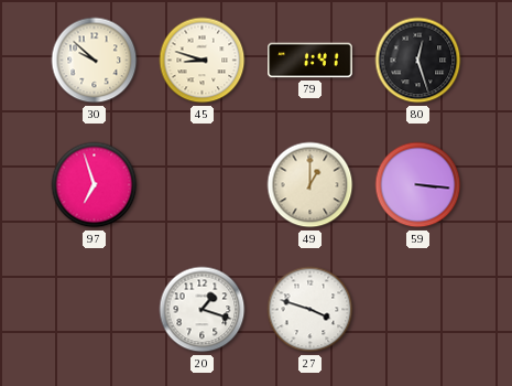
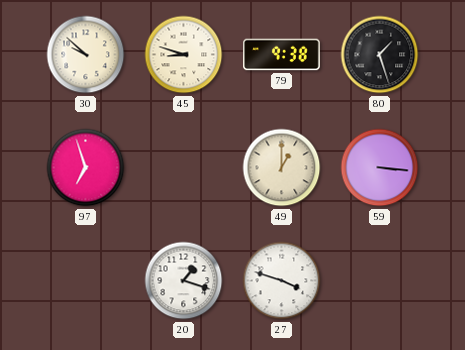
79: 1:41 -> 9:38 (282, 55)
80: 12:27 -> 1:27 (380, 55)
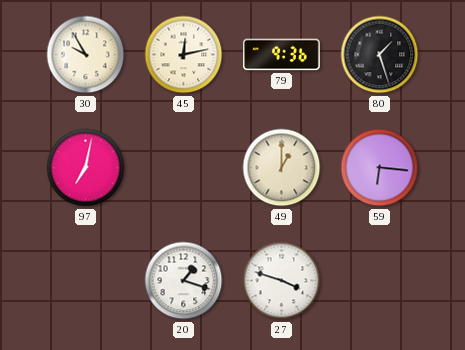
30: 9:52 -> 9:55 (86, 55)
45: 8:48 -> 12:13 (184, 55)
79: 9:38 -> 9:36 (282, 55)
97: 6:57 -> 7:02 (86, 168)
59: 3:16 -> 6:16 (380, 168)
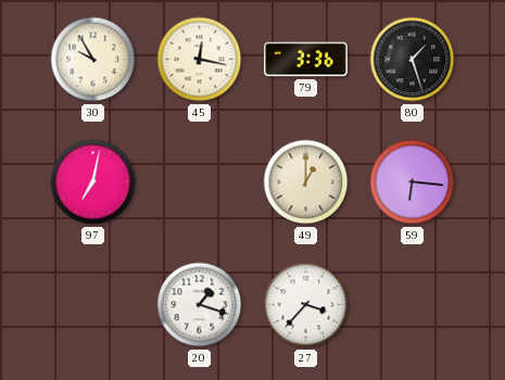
45: 12:13 -> 12:17 (200, 60)
79: 9:36 -> 3:36 (306, 60)
27: 3:48 -> 3:37 (306, 305)
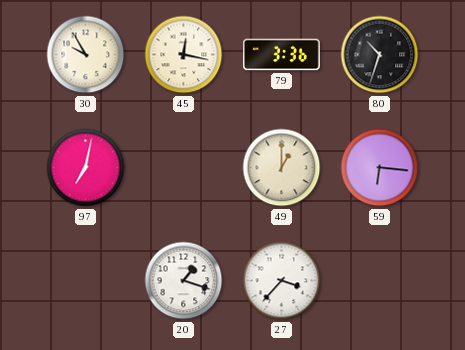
80: 1:27 -> 10:33 (380, 55)
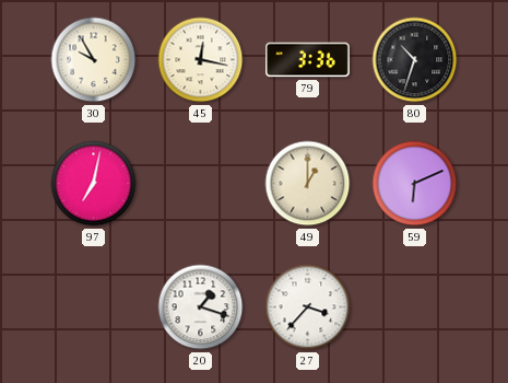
59: 6:16 -> 6:11 (415, 184)
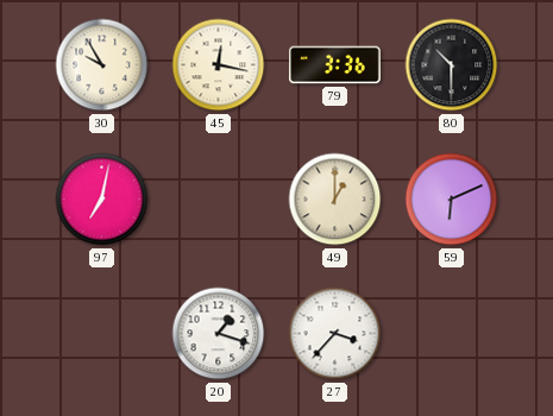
80: 10:33 -> 10:30 (452, 65)
